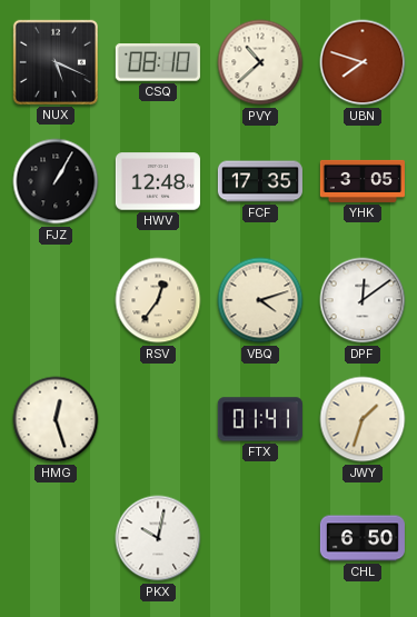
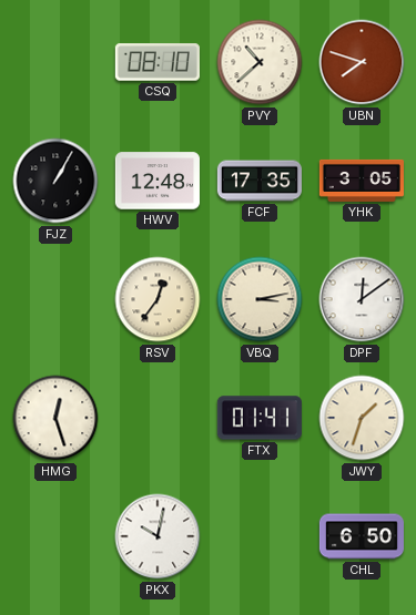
NUX: 5:19 -> none (56, 62)
VBQ: 4:12 -> 3:13 (260, 299)
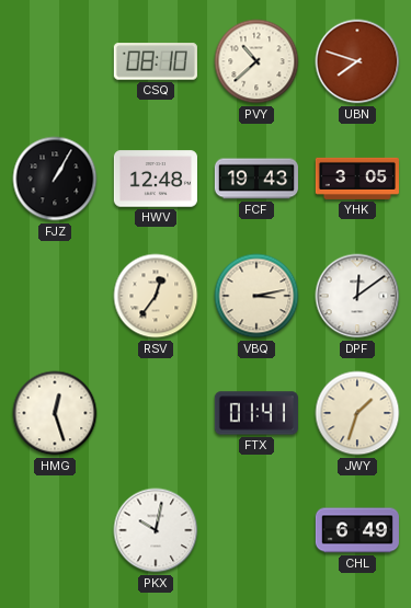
FCF: 17:35 -> 19:43 (256, 179)
CHL: 6:50 -> 6:49 (357, 530)
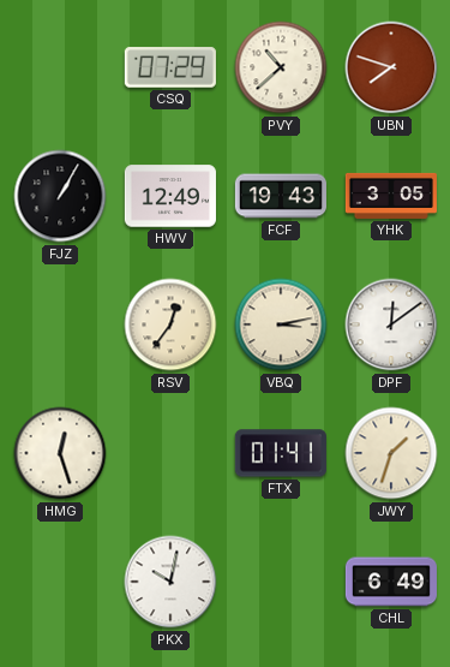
CSQ: 08:10 -> 07:29 (170, 67)
HWV: 12:48 -> 12:49 (170, 196)
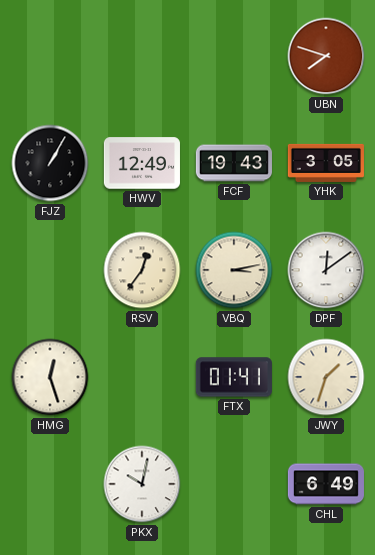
CSQ: 07:29 -> none (170, 67)
PVY: 10:38 -> none (281, 67)
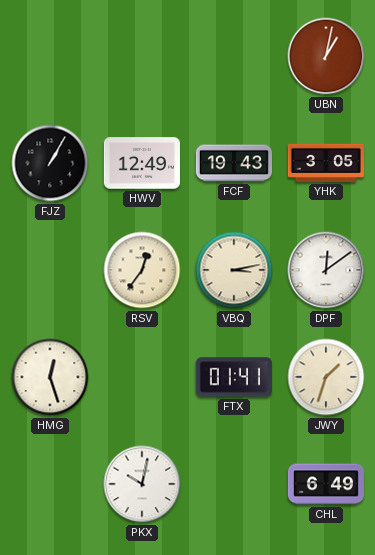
UBN: 7:48 -> 1:02 (326, 56)
